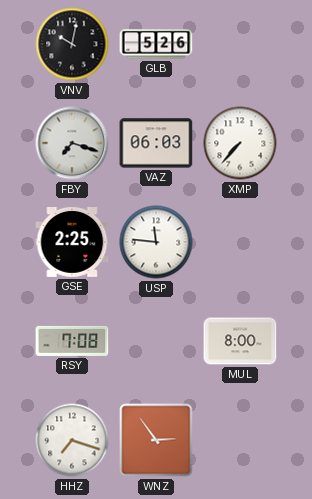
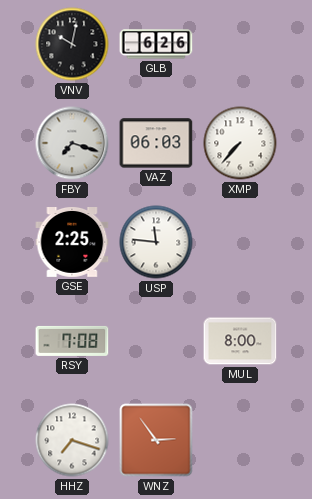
GLB: 5:26 -> 6:26 (156, 44)
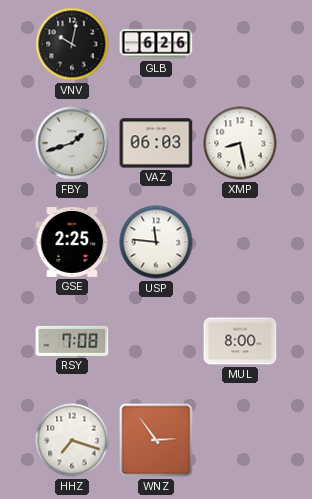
FBY: 7:18 -> 1:42 (72, 143)
XMP: 7:37 -> 8:28 (240, 143)
